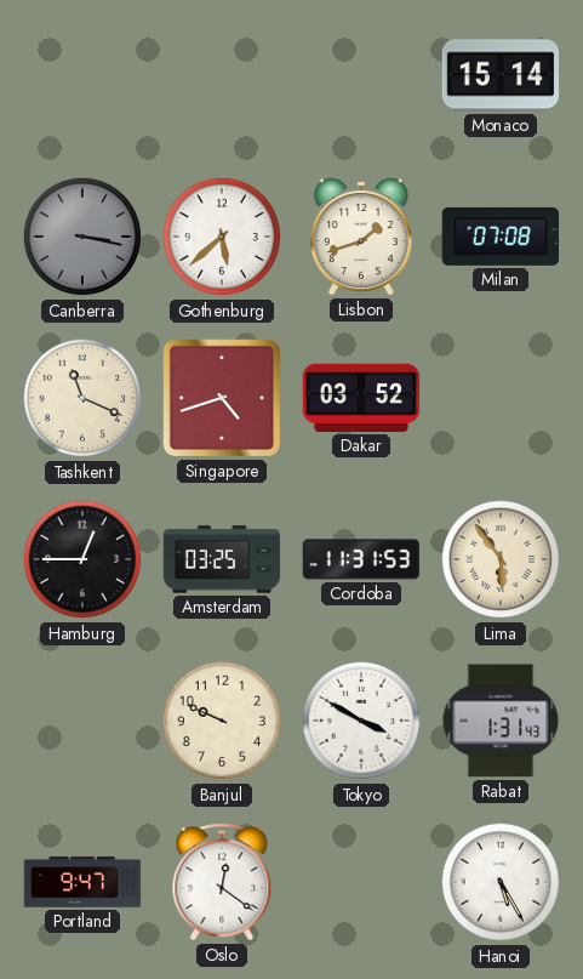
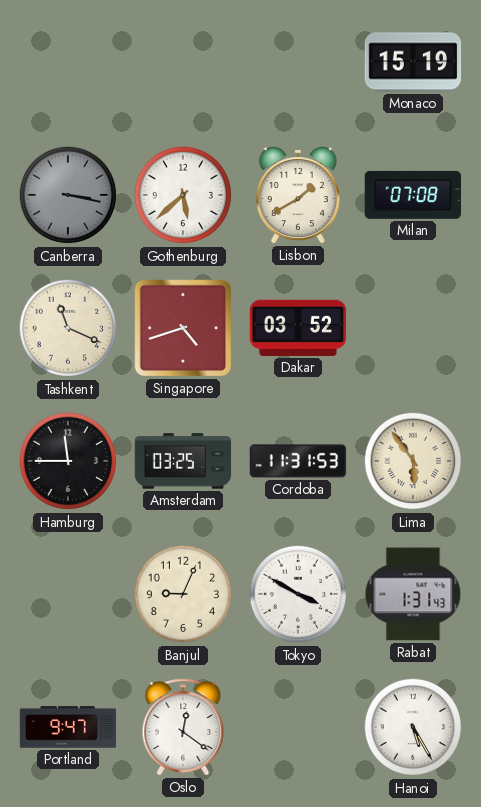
Monaco: 15:14 -> 15:19 (413, 62)
Lisbon: 1:42 -> 1:40 (298, 195)
Hamburg: 12:45 -> 11:45 (68, 461)
Banjul: 9:49 -> 9:04 (183, 594)
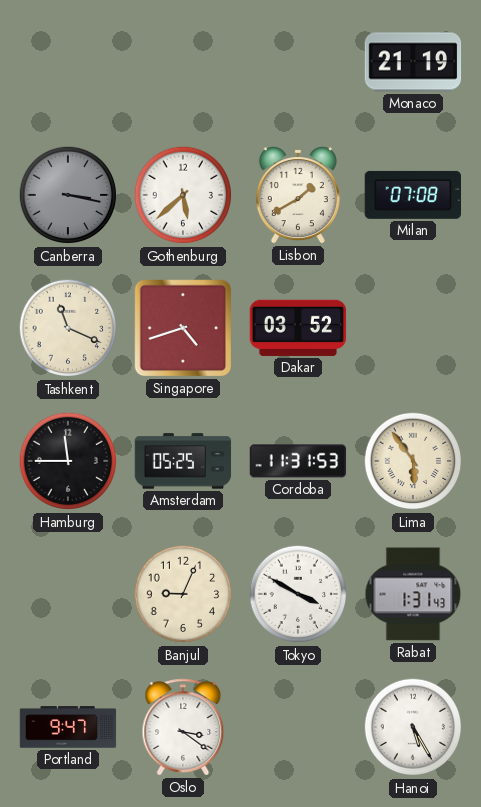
Monaco: 15:19 -> 21:19 (413, 62)
Amsterdam: 03:25 -> 05:25 (183, 461)
Oslo: 12:21 -> 3:21 (183, 727)
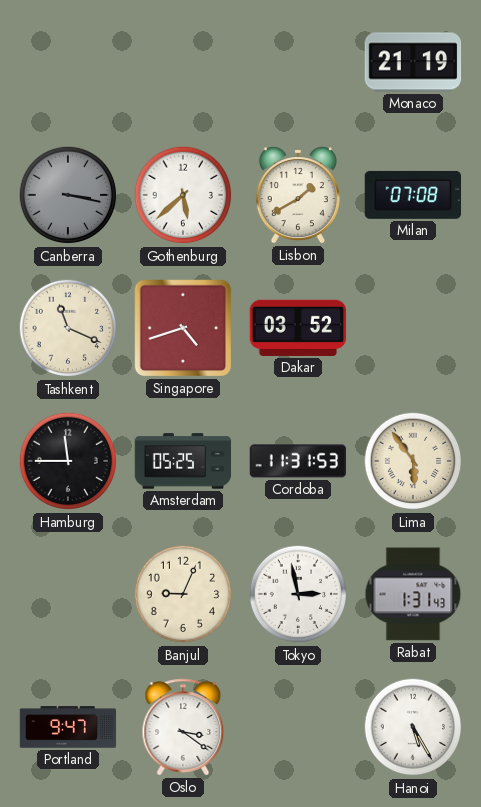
Tokyo: 3:50 -> 2:58 (298, 594)
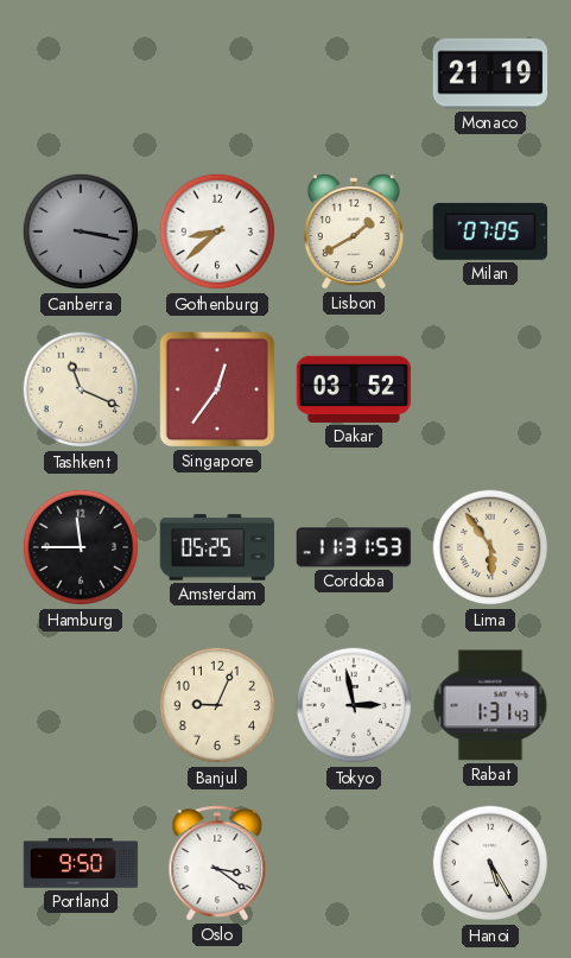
Gothenburg: 5:38 -> 8:38 (217, 231)
Milan: 07:08 -> 07:05 (490, 231)
Singapore: 4:42 -> 12:36 (217, 389)
Portland: 9:47 -> 9:50 (81, 863)
